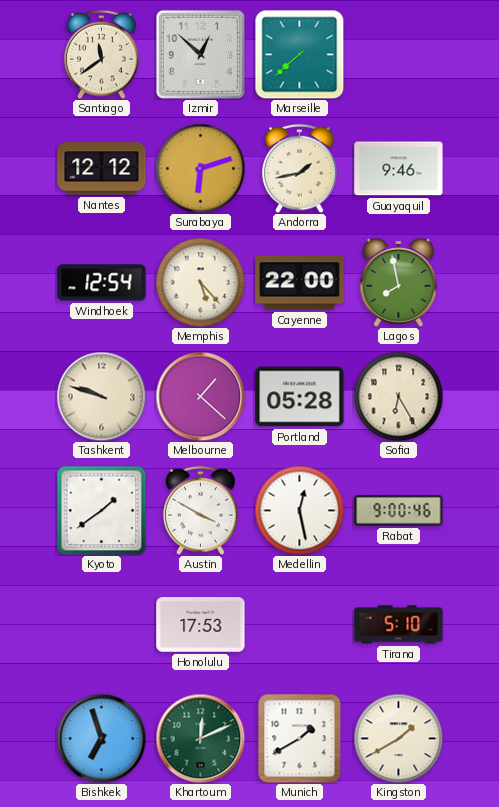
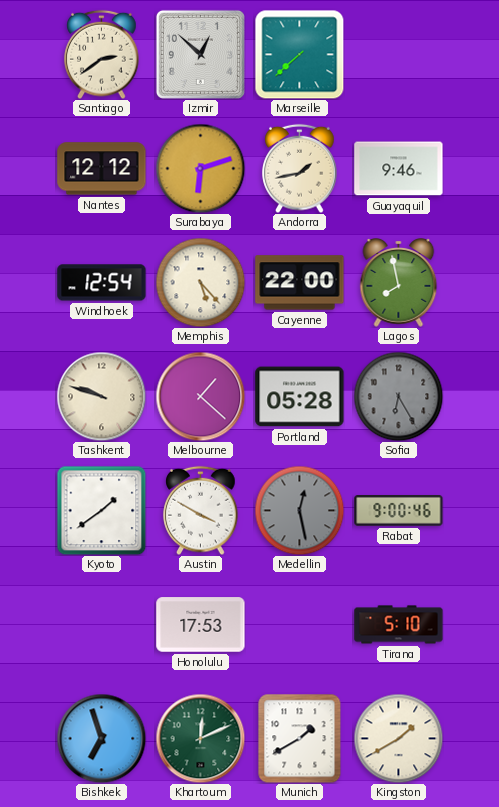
Santiago: 11:39 -> 2:39 (102, 54)
Sofia dial: cream -> grey (398, 396)
Medellin dial: white -> grey (299, 510)
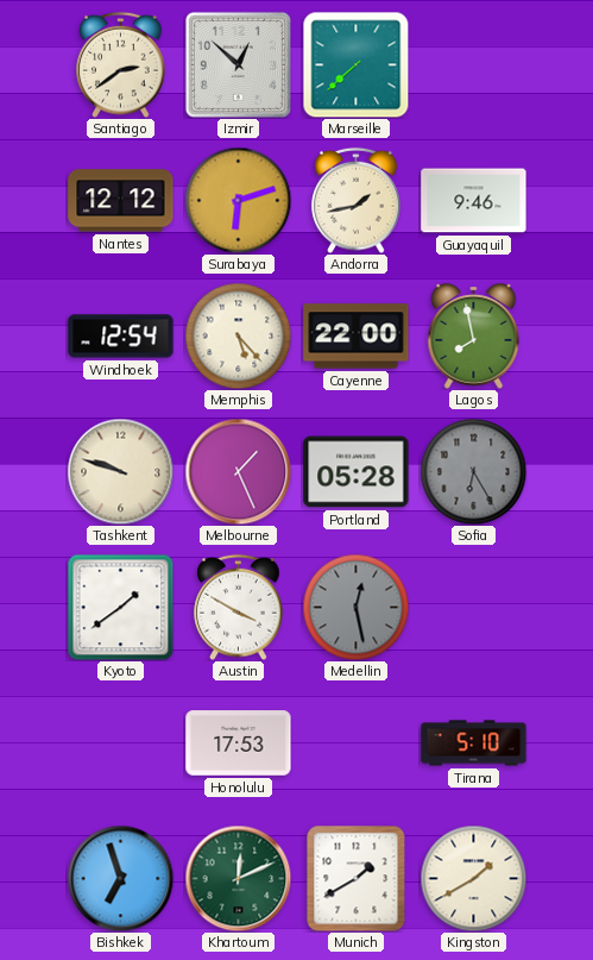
Melbourne: 1:22 -> 1:26 (238, 471)
Rabat: 9:00 -> none (399, 511)
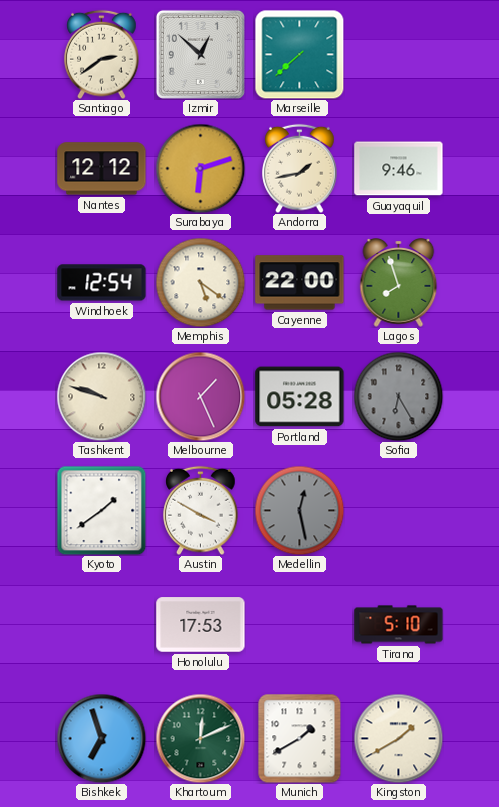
Memphis: 5:23 -> 5:21 (200, 282)
Lagos: 7:58 -> 7:57 (399, 283)
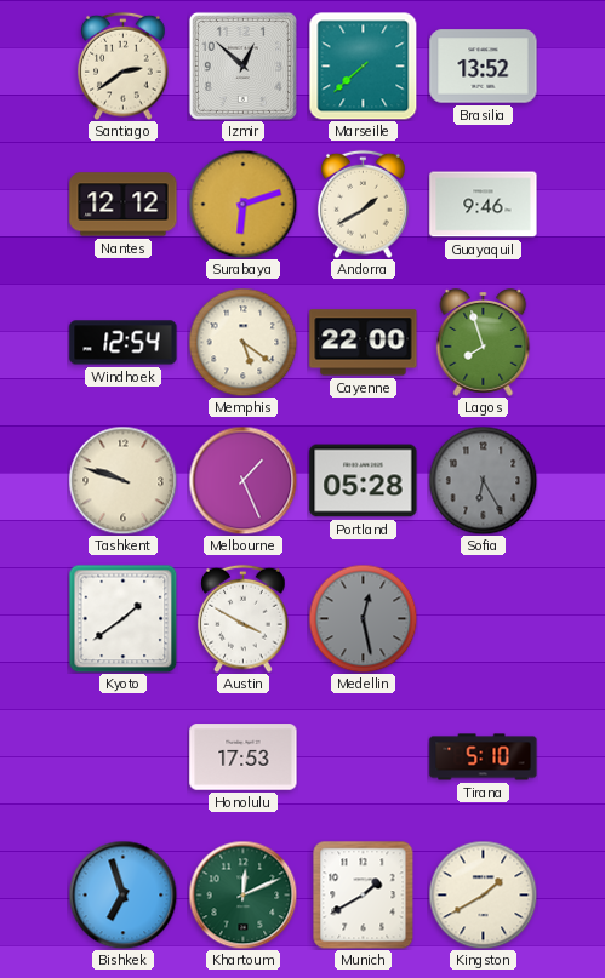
Brasilia: none -> 13:52 (484, 67)
Andorra: 1:43 -> 1:40 (364, 204)
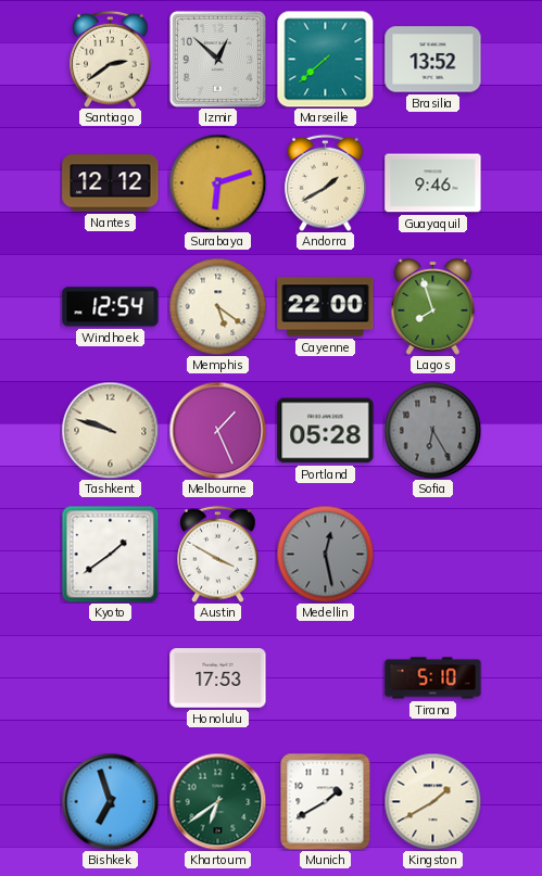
Khartoum: 12:11 -> 6:39 (217, 801)
